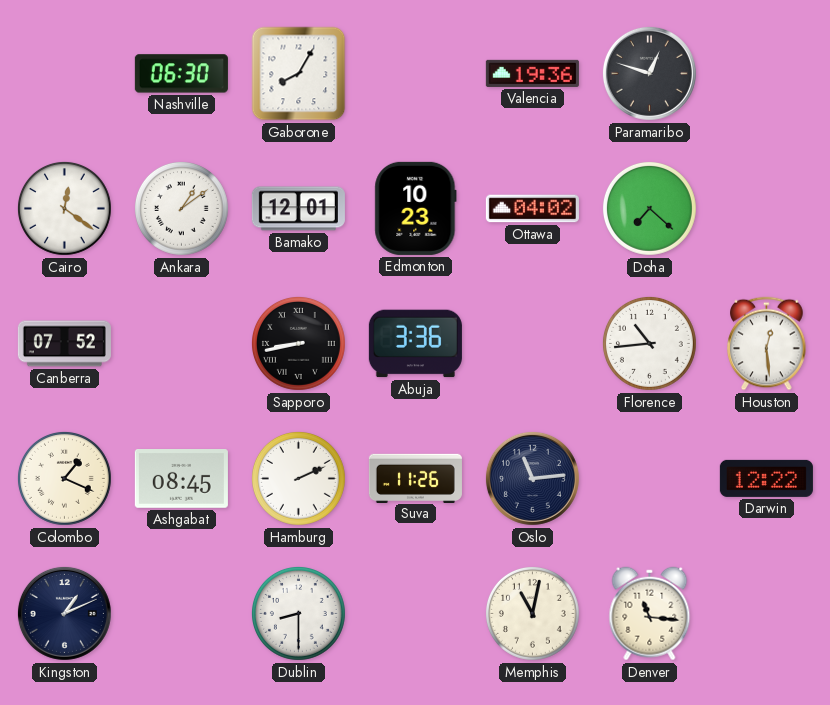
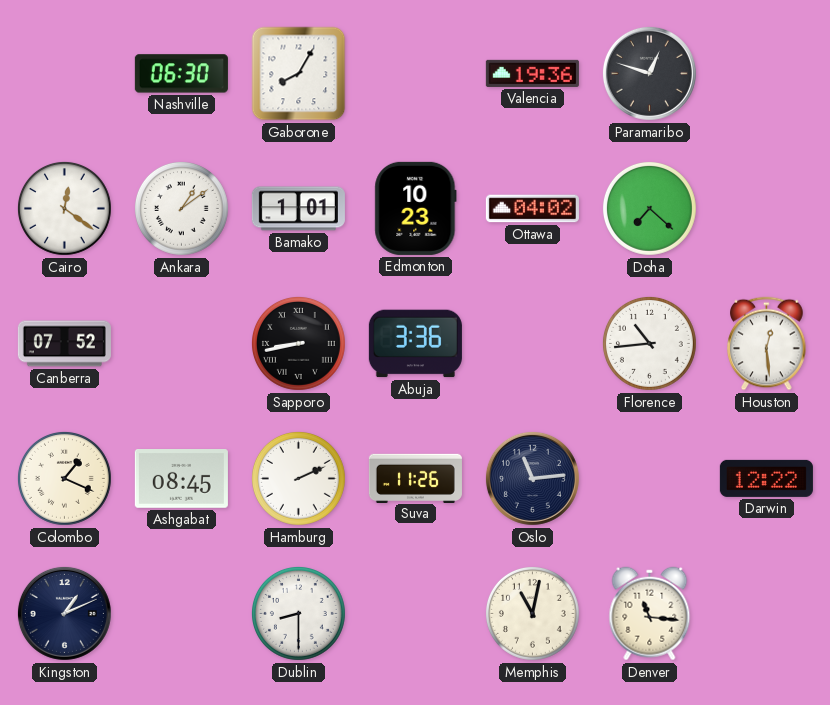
Bamako: 12:01 -> 1:01 (298, 209)
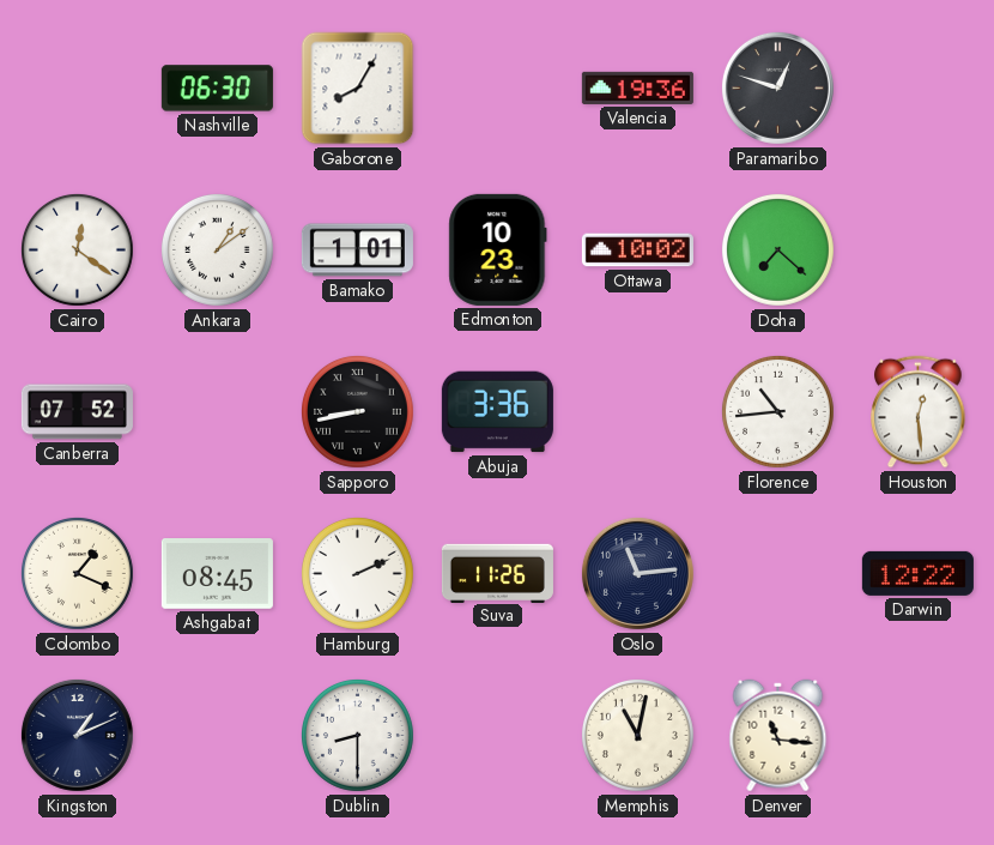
Ottawa: 04:02 -> 10:02 (637, 251)
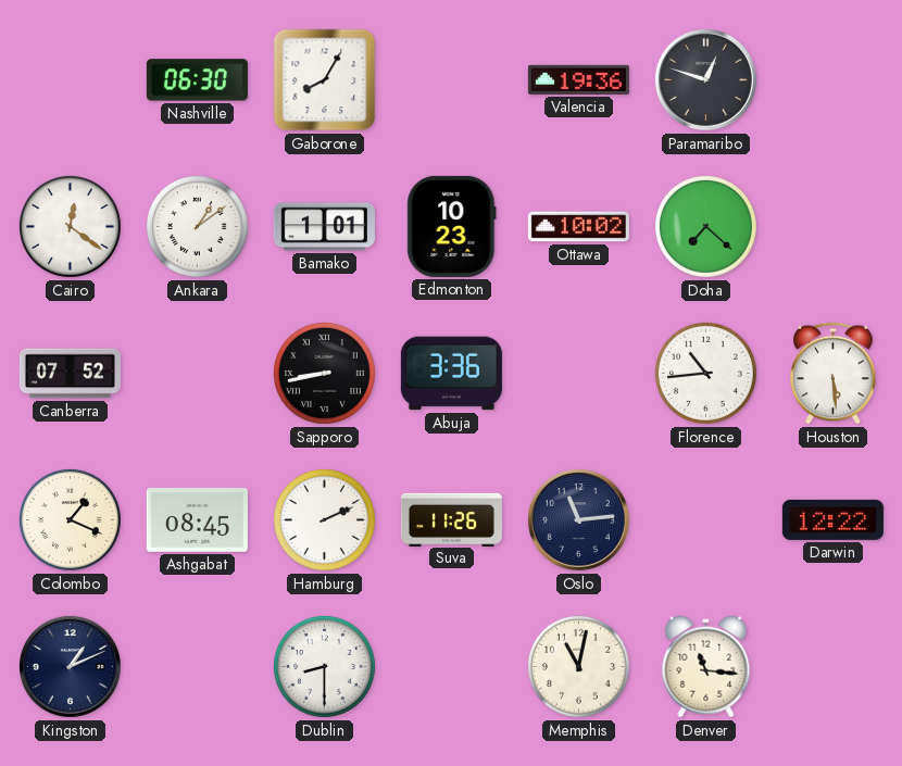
Houston: 12:29 -> 5:29 (834, 374)
